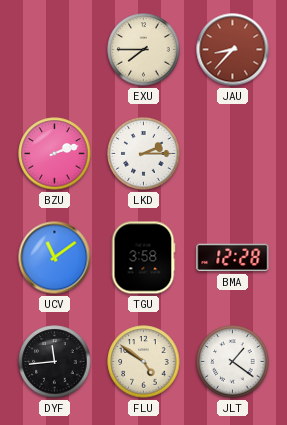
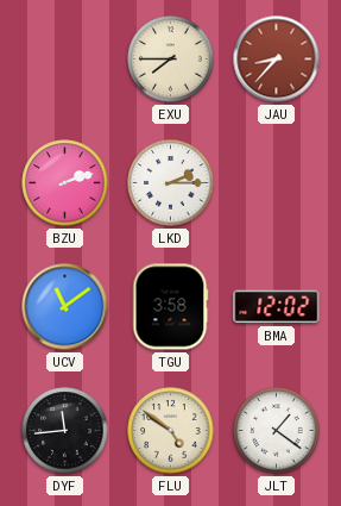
BMA: 12:28 -> 12:02 (277, 307)
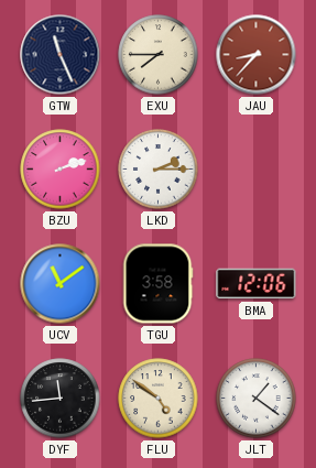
GTW: none -> 11:26 (61, 55)
BMA: 12:02 -> 12:06 (257, 284)
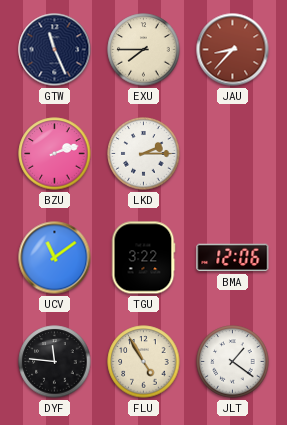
TGU: 3:58 -> 3:22 (143, 258)
DYF: 11:44 -> 11:46 (55, 362)
FLU: 4:51 -> 4:55 (144, 362)
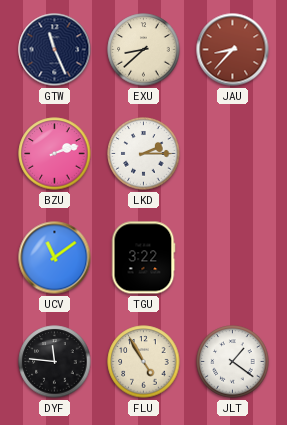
EXU: 7:45 -> 8:38 (144, 50)
BMA: 12:06 -> none (233, 258)
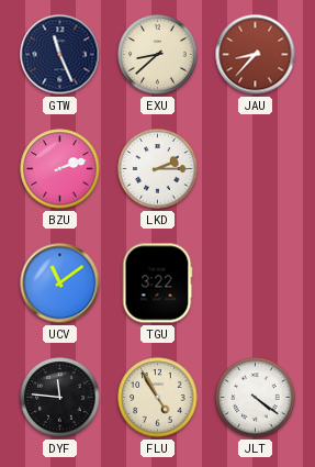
JLT: 1:21 -> 4:21 (256, 398)
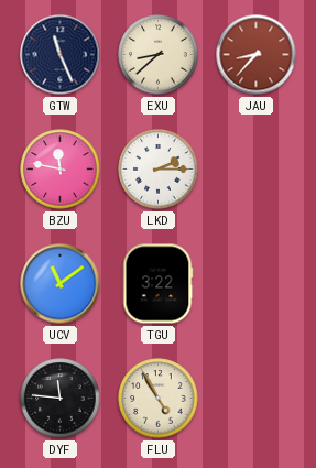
BZU: 2:12 -> 11:47 (61, 170)
JLT: 4:21 -> none (256, 398)
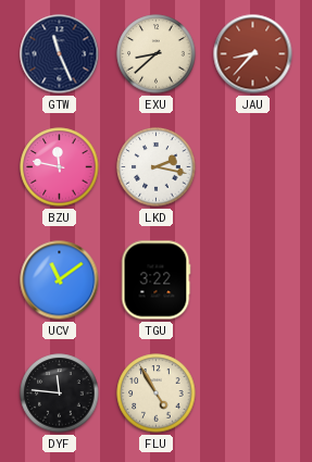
LKD: 2:15 -> 2:17 (157, 167)
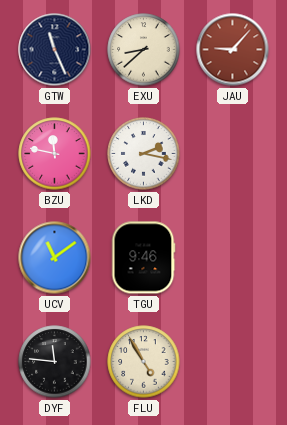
JAU: 8:37 -> 9:07 (233, 50)
TGU: 3:22 -> 9:46 (143, 258)
